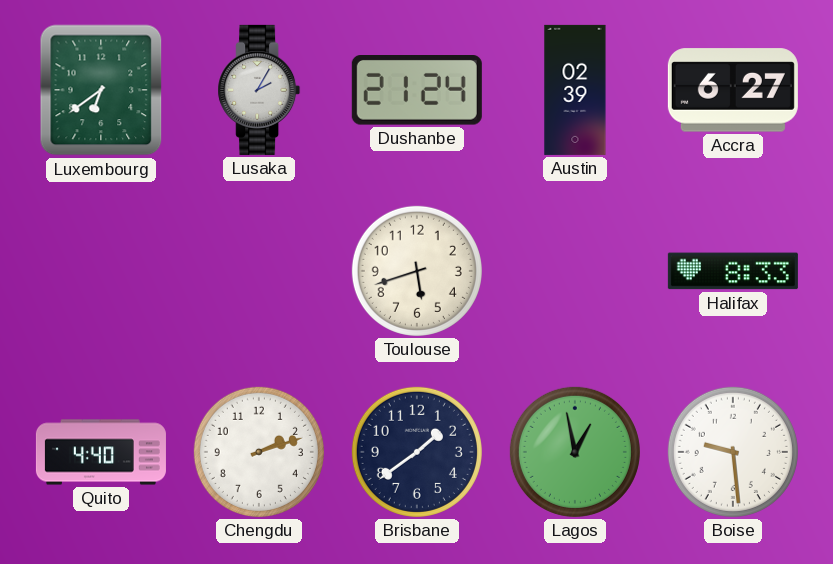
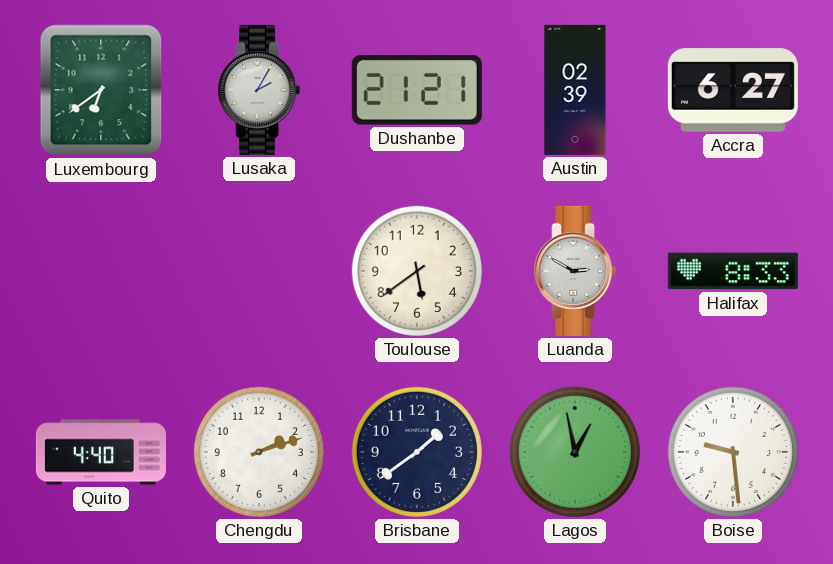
Dushanbe: 21:24 -> 21:21 (417, 91)
Toulouse: 5:42 -> 5:39 (417, 271)
Luanda: none -> 2:50 (575, 271)
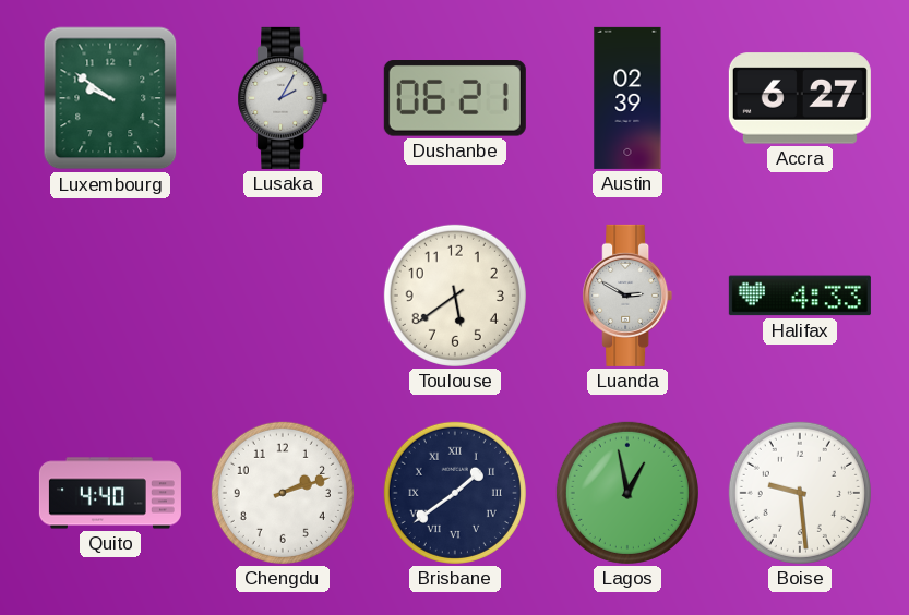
Luxembourg: 6:39 -> 9:51 (110, 98)
Dushanbe: 21:21 -> 06:21 (455, 99)
Halifax: 8:33 -> 4:33 (800, 296)
Brisbane numerals: Arabic -> Roman (455, 493)
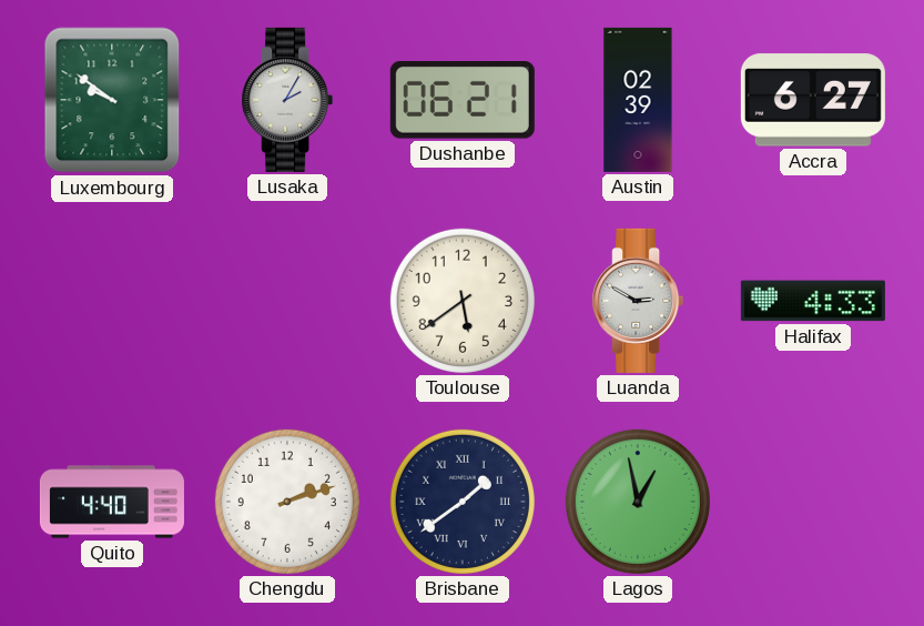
Boise: 9:29 -> none (800, 493)
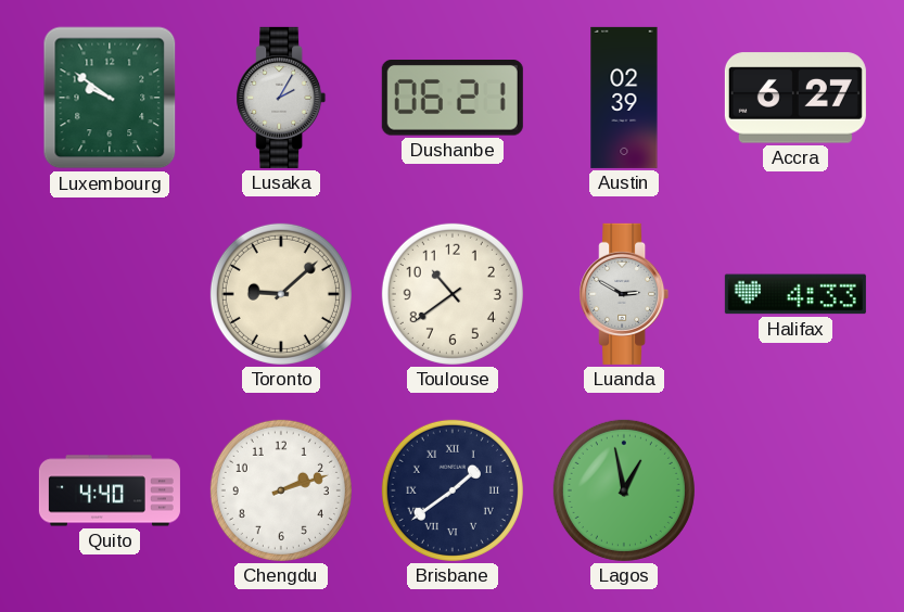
Toronto: none -> 9:08 (281, 294)
Toulouse: 5:39 -> 10:39 (453, 294)
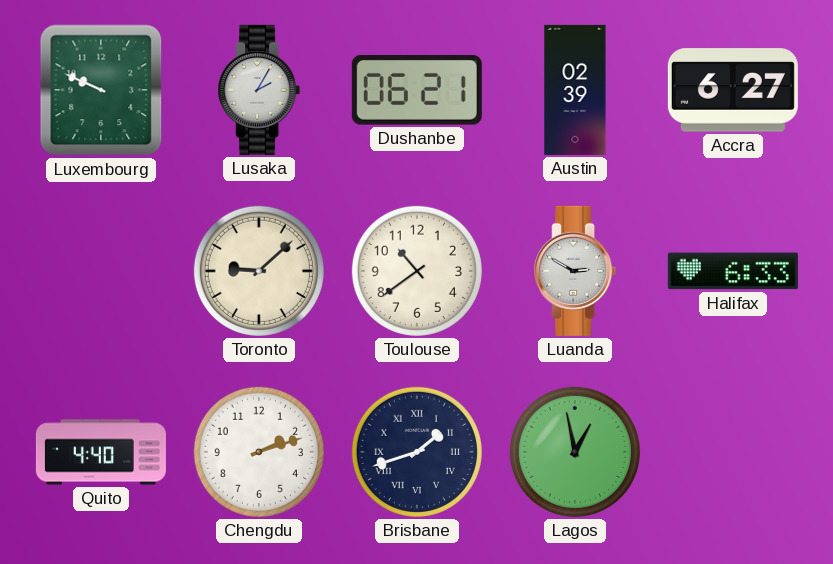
Luxembourg: 9:51 -> 9:49 (101, 90)
Halifax: 4:33 -> 6:33 (733, 271)
Brisbane: 1:39 -> 1:42 (417, 452)
